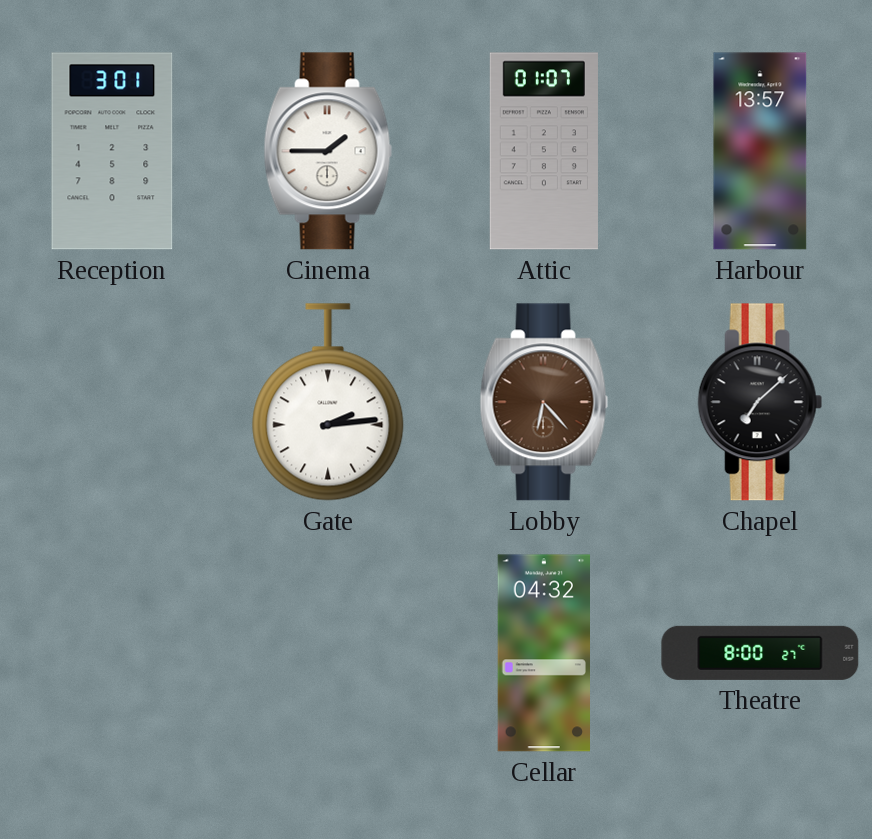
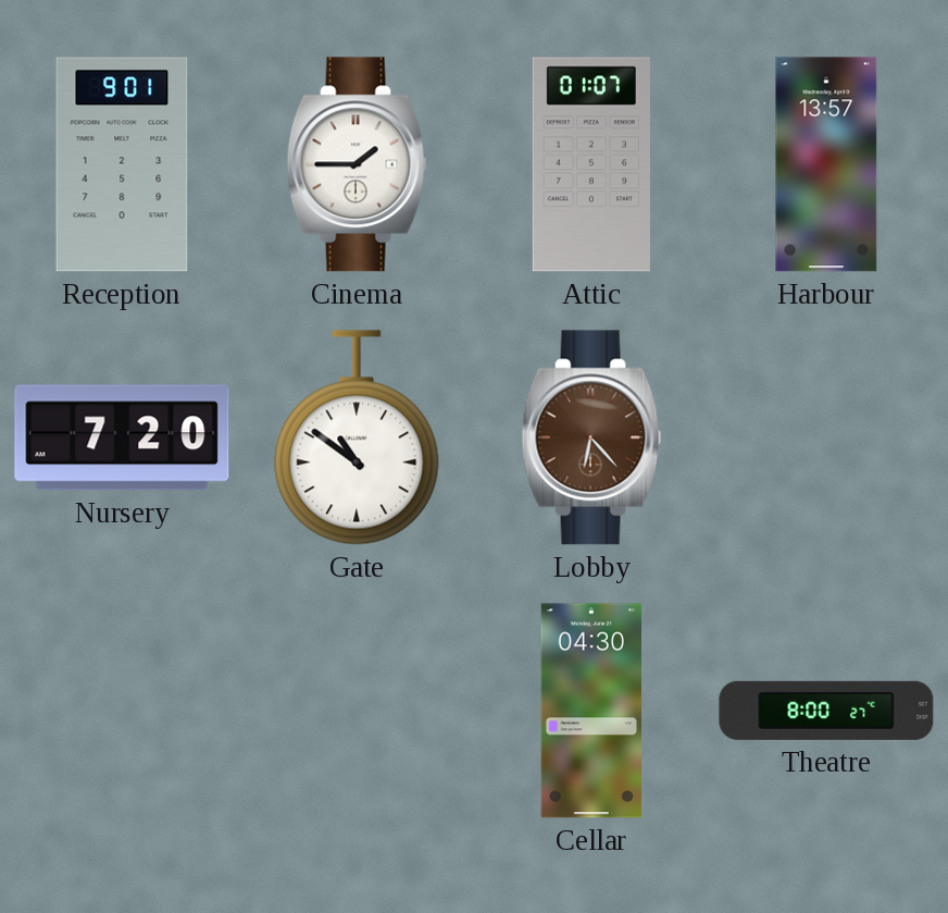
Reception: 3:01 -> 9:01 (122, 164)
Nursery: none -> 7:20 (122, 437)
Gate: 2:14 -> 10:51 (357, 437)
Chapel: 7:08 -> none (760, 402)
Cellar: 04:32 -> 04:30 (590, 711)
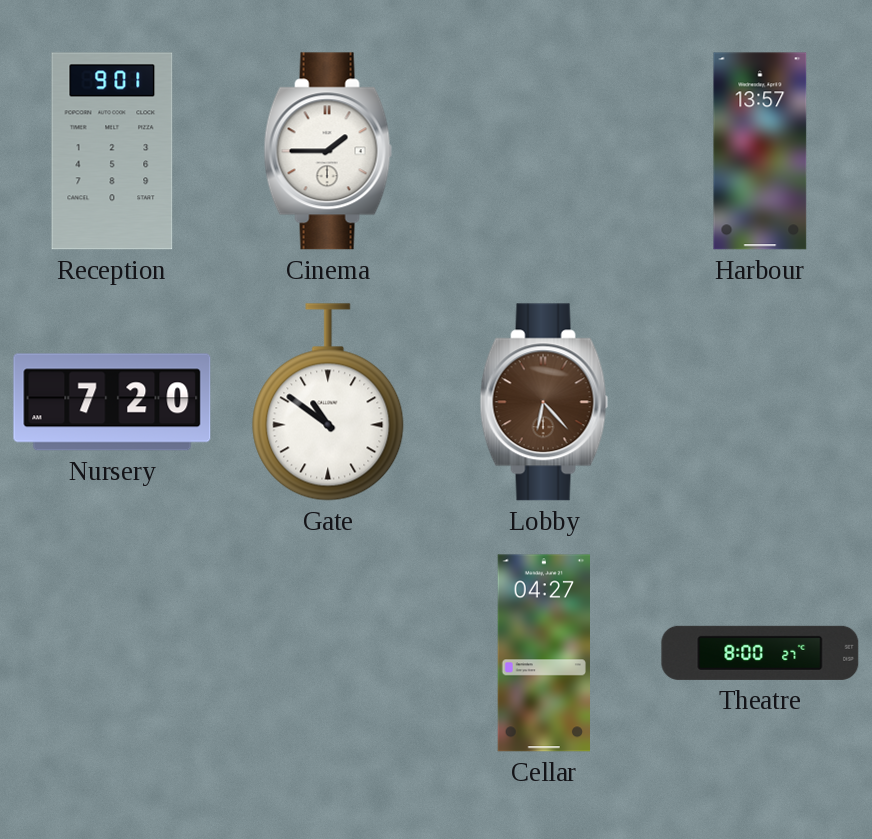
Attic: 01:07 -> none (591, 164)
Cellar: 04:30 -> 04:27 (543, 653)
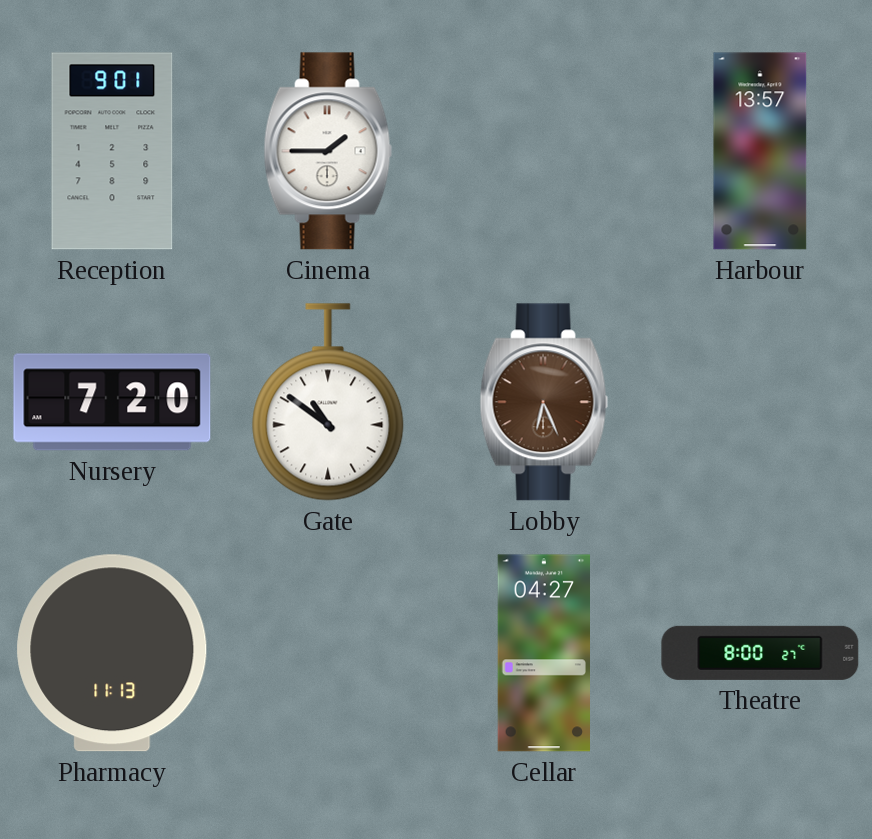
Lobby: 6:23 -> 6:26 (544, 402)
Pharmacy: none -> 11:13 (112, 653)
